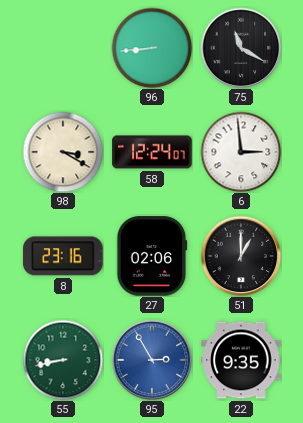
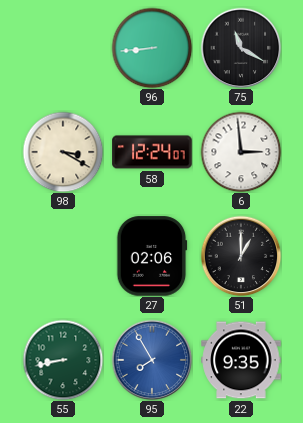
8: 23:16 -> none (63, 256)
95: 2:55 -> 7:55 (152, 360)
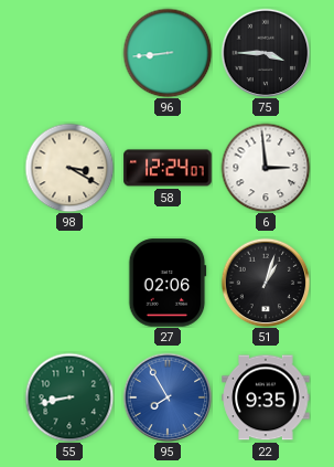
75: 11:20 -> 3:45 (266, 53)
51: 1:00 -> 1:03 (266, 283)
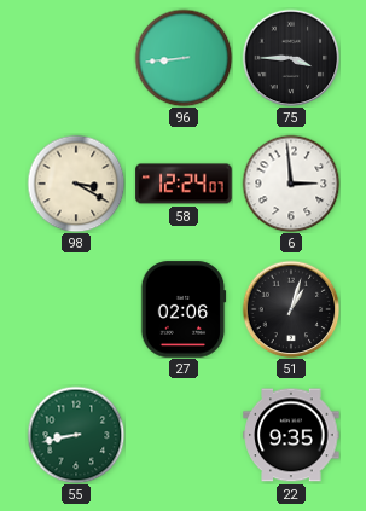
95: 7:55 -> none (168, 397)
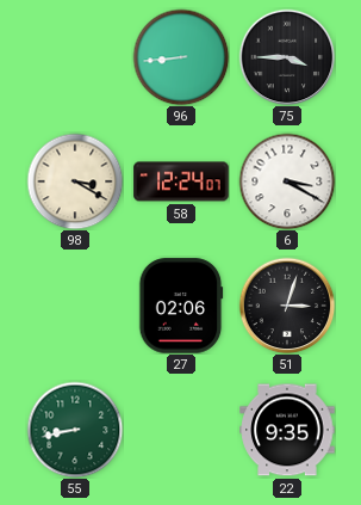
6: 2:59 -> 3:20 (287, 181)
51: 1:03 -> 3:03 (287, 306)
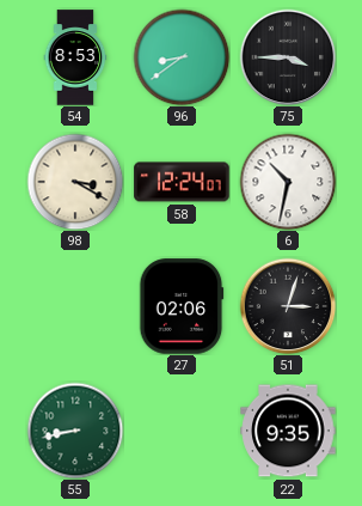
54: none -> 8:53 (75, 57)
96: 8:44 -> 8:39 (182, 57)
6: 3:20 -> 10:32 (288, 182)
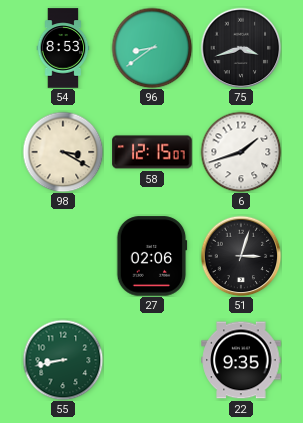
75: 3:45 -> 3:42 (241, 48)
58: 12:24 -> 12:15 (152, 152)
6: 10:32 -> 1:42 (241, 152)
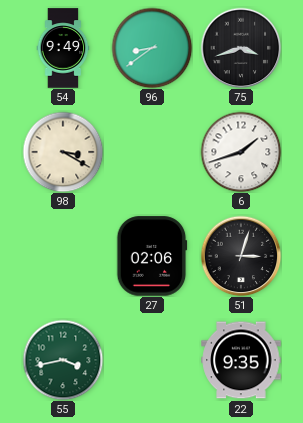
54: 8:53 -> 9:49 (63, 48)
58: 12:15 -> none (152, 152)
55: 8:43 -> 3:43 (63, 360)
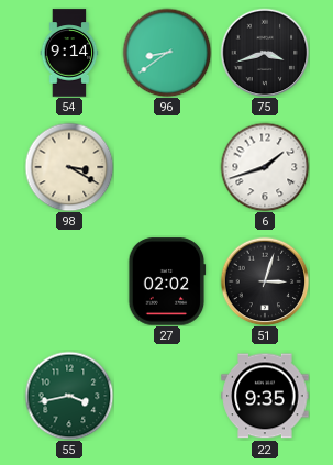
54: 9:49 -> 9:14 (69, 53)
27: 02:06 -> 02:02 (167, 281)
